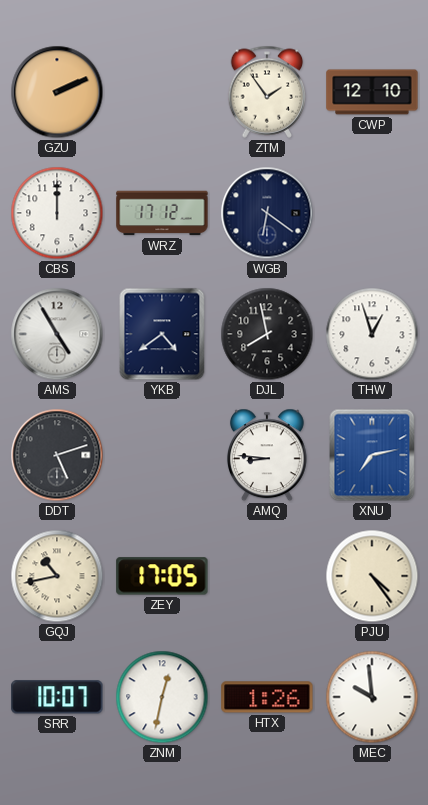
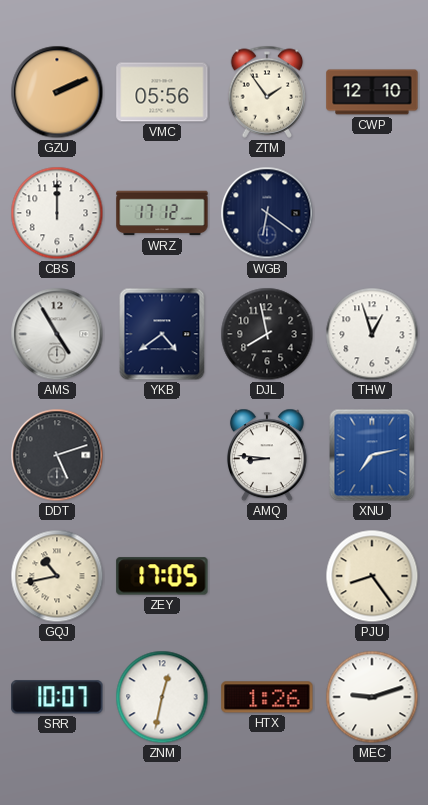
VMC: none -> 05:56 (162, 92)
PJU: 4:24 -> 8:24 (372, 576)
MEC: 9:59 -> 9:12 (372, 697)
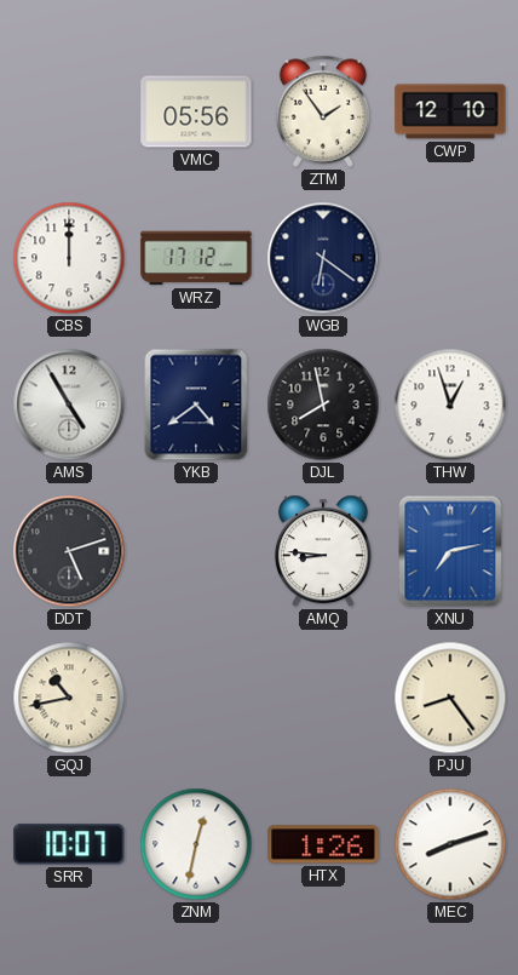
GZU: 2:11 -> none (57, 92)
ZEY: 17:05 -> none (162, 576)
MEC: 9:12 -> 8:12 (450, 844)
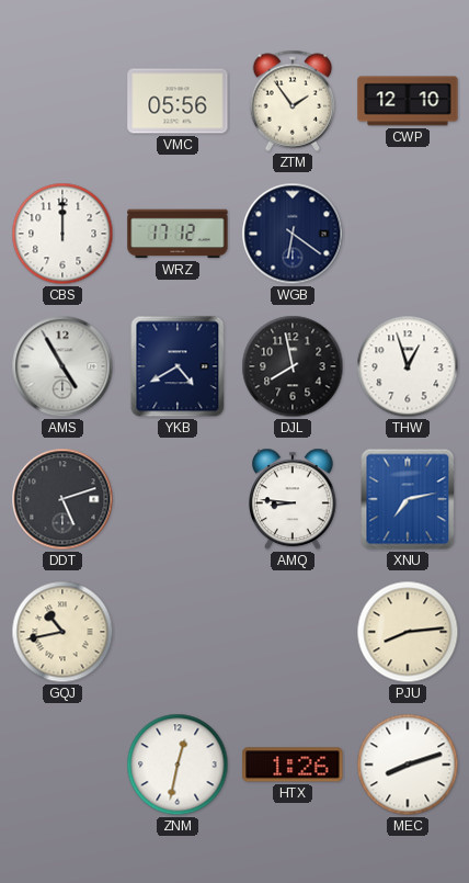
YKB: 4:39 -> 4:40 (178, 366)
PJU: 8:24 -> 8:14 (408, 632)
SRR: 10:07 -> none (69, 844)
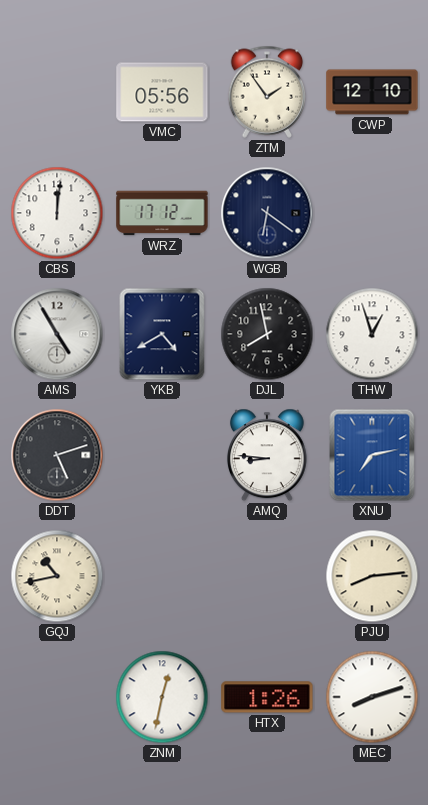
CBS: 12:00 -> 12:01 (57, 213)
